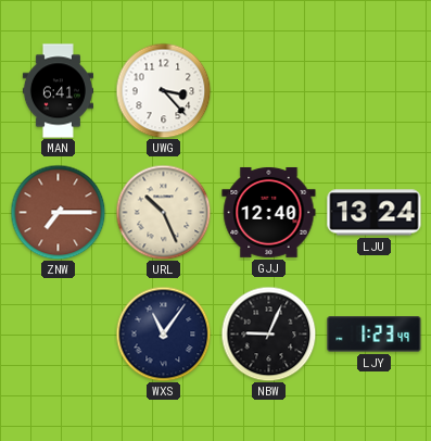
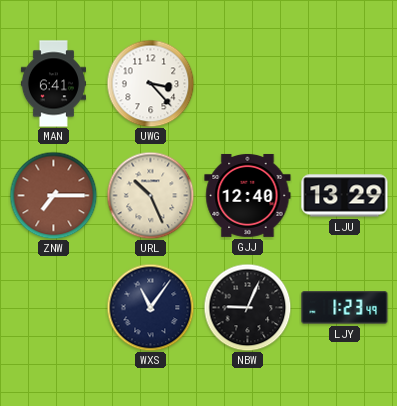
LJU: 13:24 -> 13:29 (345, 196)
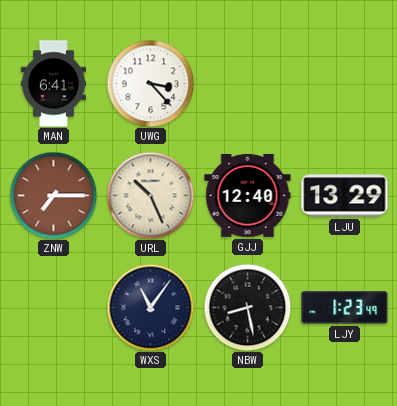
NBW: 9:04 -> 8:28 (247, 307)
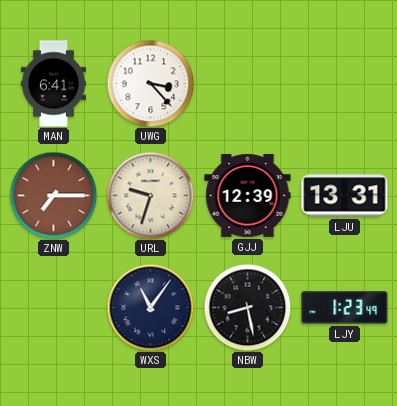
URL: 10:26 -> 9:33 (150, 195)
GJJ: 12:40 -> 12:39 (248, 195)
LJU: 13:29 -> 13:31 (345, 196)
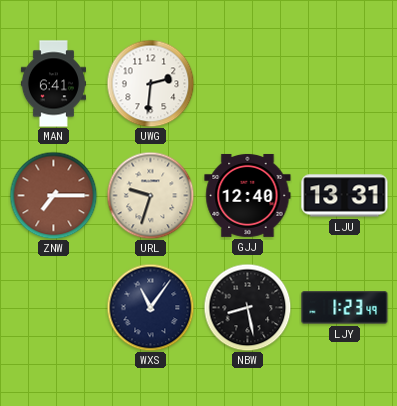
UWG: 3:23 -> 2:31 (150, 83)
GJJ: 12:39 -> 12:40 (248, 195)
